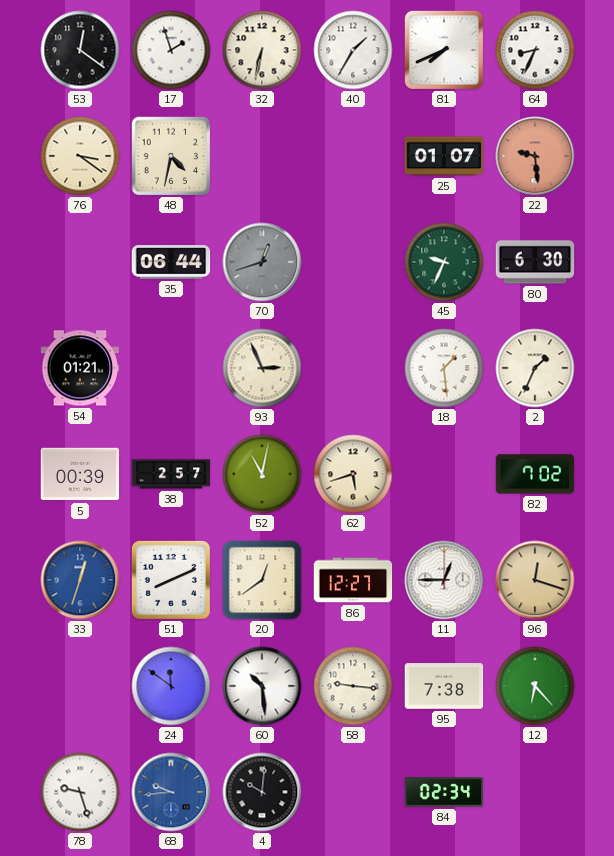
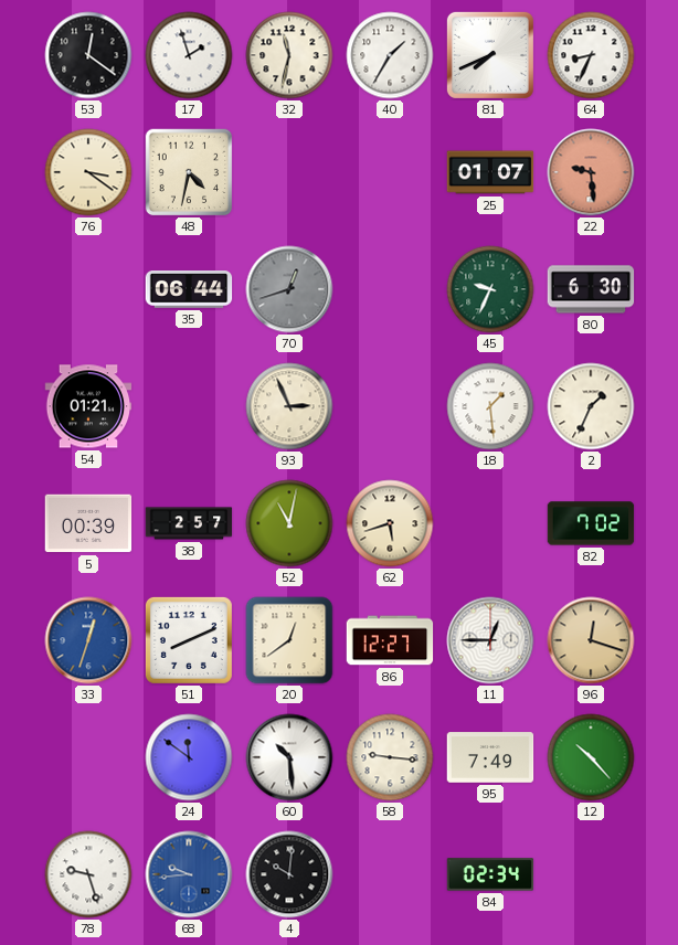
32: 6:32 -> 11:32 (289, 55)
95: 7:38 -> 7:49 (490, 757)
12: 6:23 -> 10:23 (591, 757)
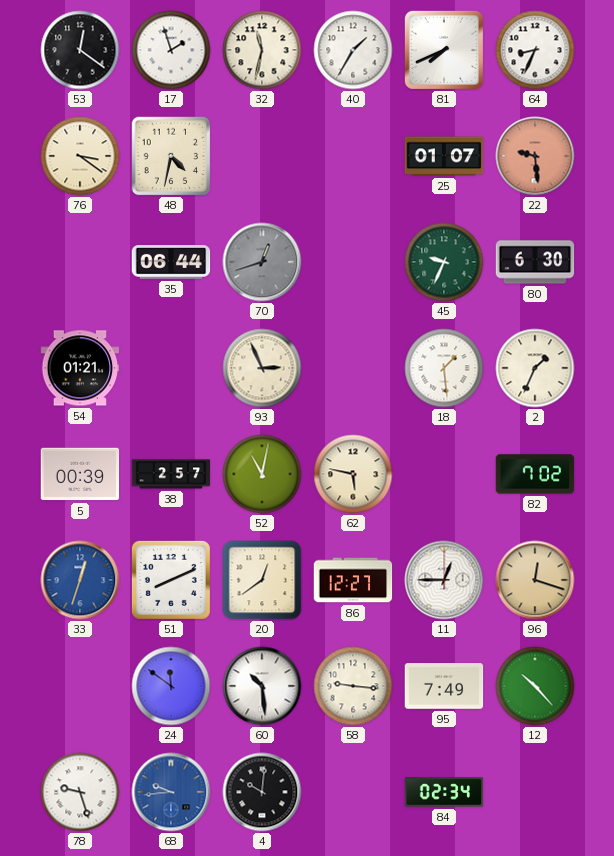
62: 5:42 -> 5:47 (353, 474)
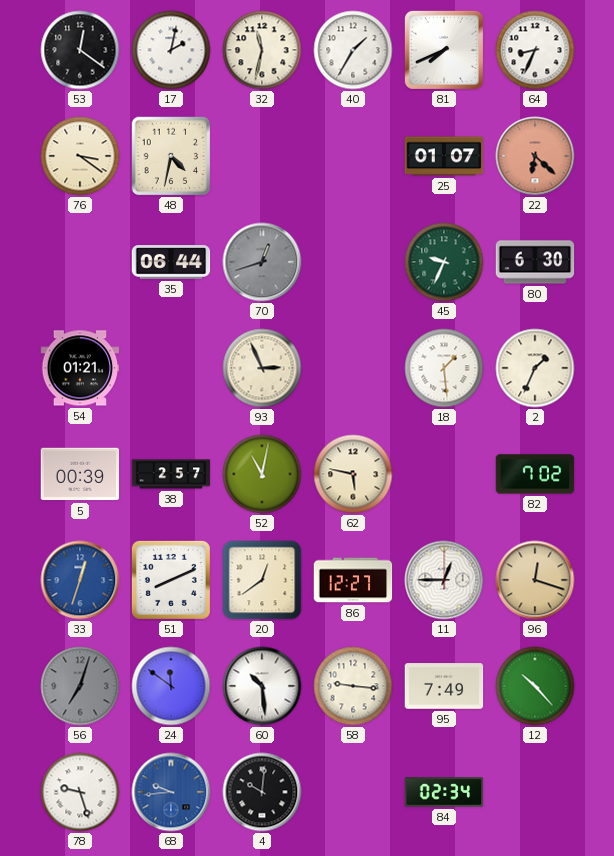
17: 1:57 -> 2:02 (171, 50)
22: 9:29 -> 6:22 (535, 156)
56: none -> 7:03 (80, 686)
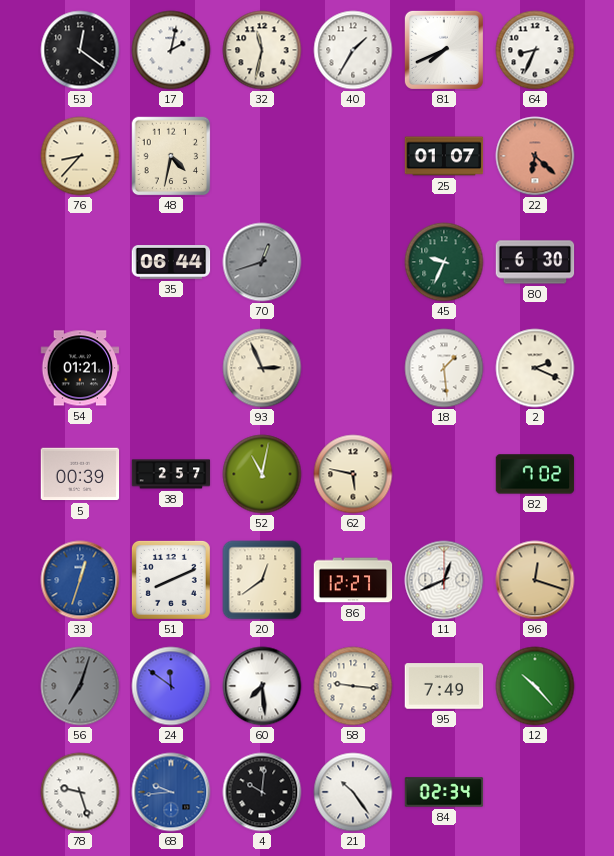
76: 3:21 -> 8:37 (80, 156)
2: 1:34 -> 2:19 (535, 368)
11: 12:45 -> 12:41 (444, 580)
60: 10:29 -> 7:29 (262, 686)
21: none -> 10:24 (353, 792)
